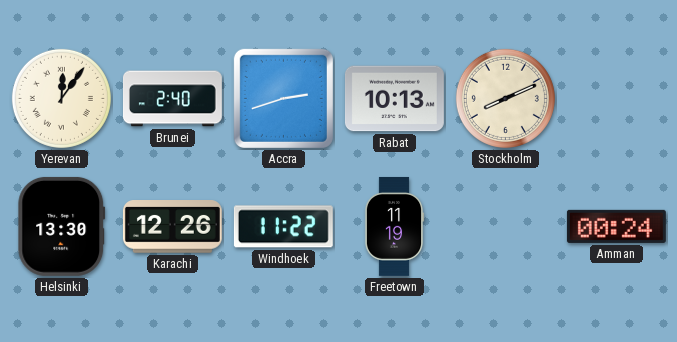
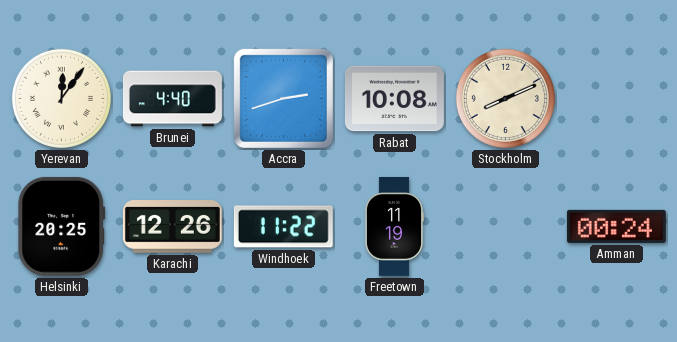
Brunei: 2:40 -> 4:40 (172, 99)
Rabat: 10:13 -> 10:08 (394, 99)
Helsinki: 13:30 -> 20:25 (62, 226)
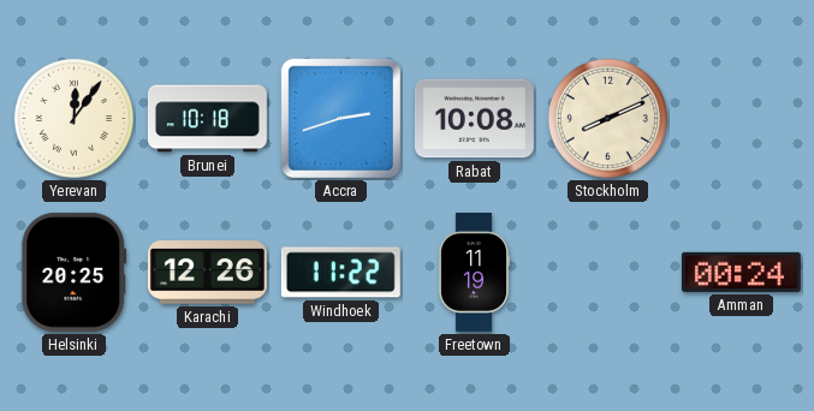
Brunei: 4:40 -> 10:18 (207, 119)
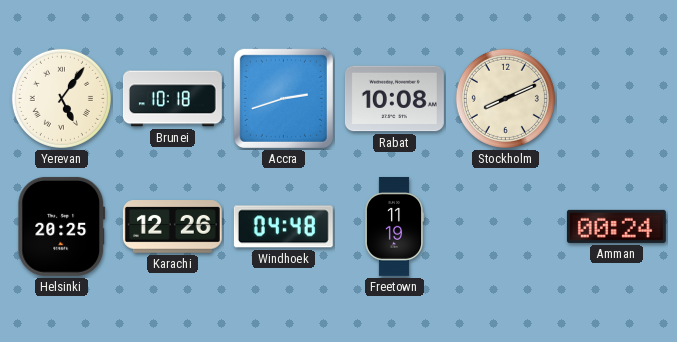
Yerevan: 12:06 -> 5:06 (61, 98)
Windhoek: 11:22 -> 04:48 (283, 227)
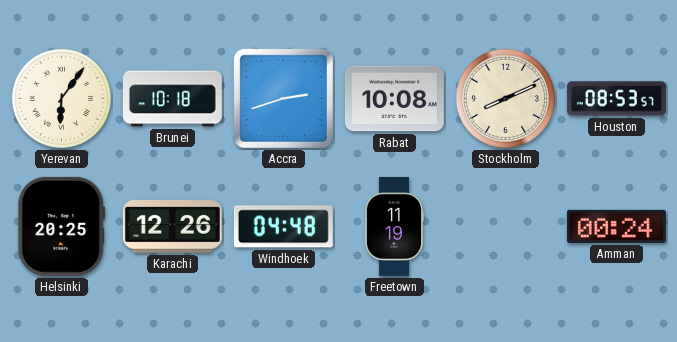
Yerevan: 5:06 -> 6:06 (61, 98)
Houston: none -> 08:53 (616, 99)
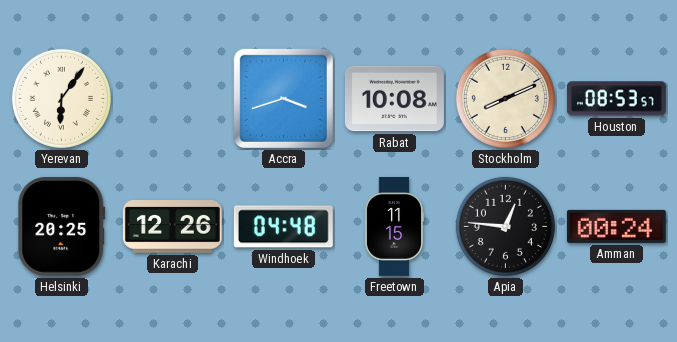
Brunei: 10:18 -> none (172, 99)
Accra: 2:42 -> 3:42 (283, 98)
Freetown: 11:19 -> 11:15 (394, 226)
Apia: none -> 12:46 (505, 226)
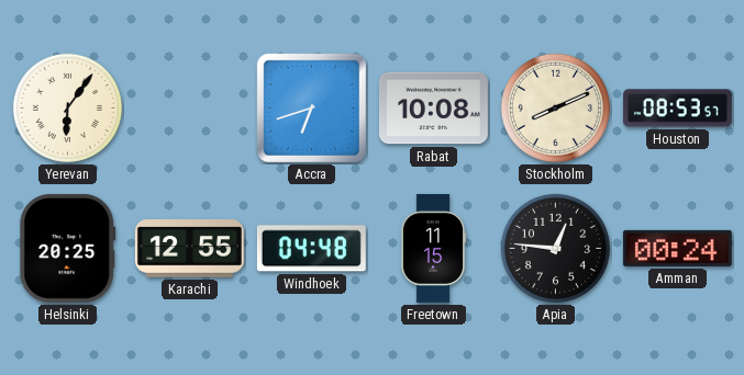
Accra: 3:42 -> 6:42 (311, 107)
Karachi: 12:26 -> 12:55 (189, 249)
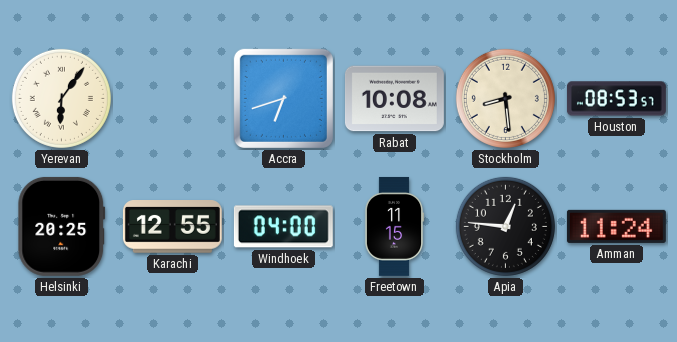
Stockholm: 8:11 -> 8:29 (505, 98)
Windhoek: 04:48 -> 04:00 (283, 227)
Amman: 00:24 -> 11:24 (616, 226)
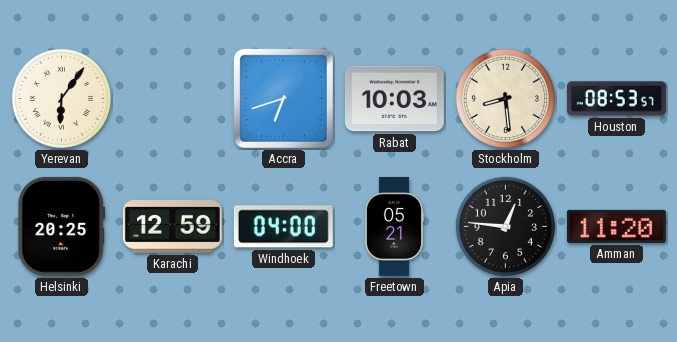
Rabat: 10:08 -> 10:03 (394, 99)
Karachi: 12:55 -> 12:59 (172, 227)
Freetown: 11:15 -> 05:21 (394, 226)
Amman: 11:24 -> 11:20 (616, 226)
